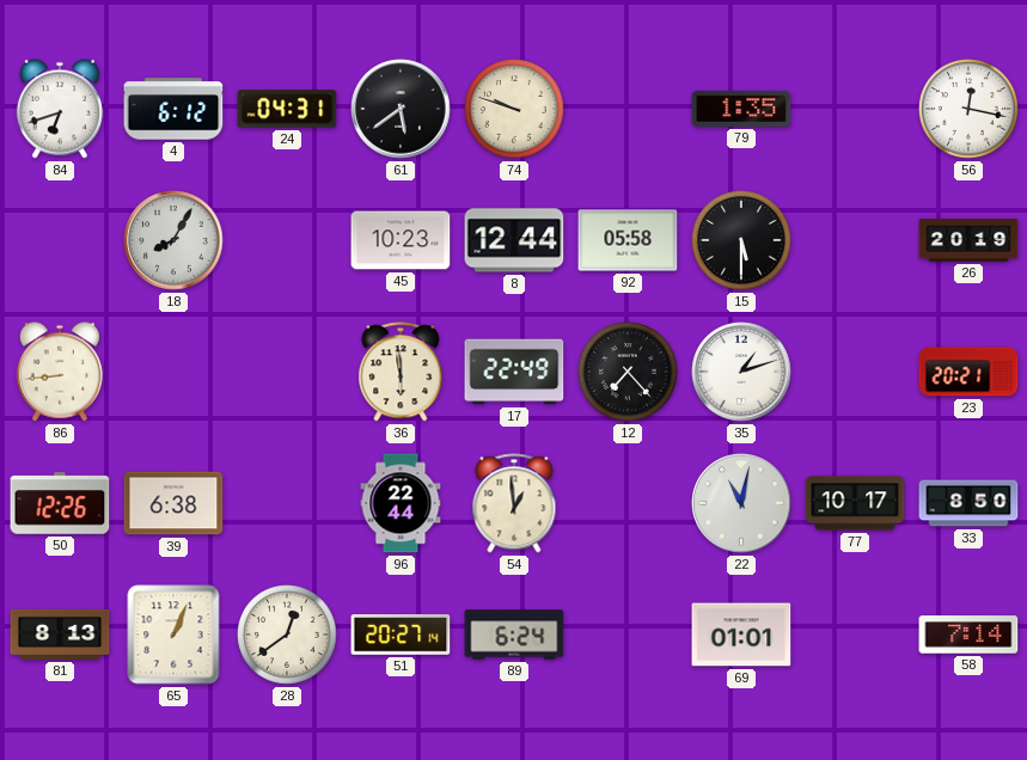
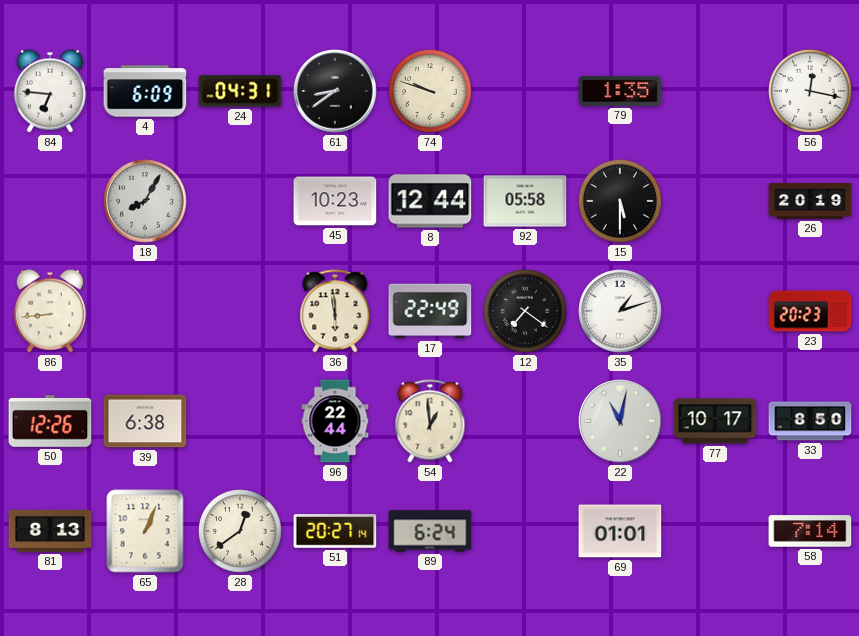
84: 6:42 -> 6:46 (50, 91)
4: 6:12 -> 6:09 (145, 91)
61: 5:39 -> 8:39 (335, 91)
12: 7:23 -> 7:21 (525, 311)
23: 20:21 -> 20:23 (810, 311)
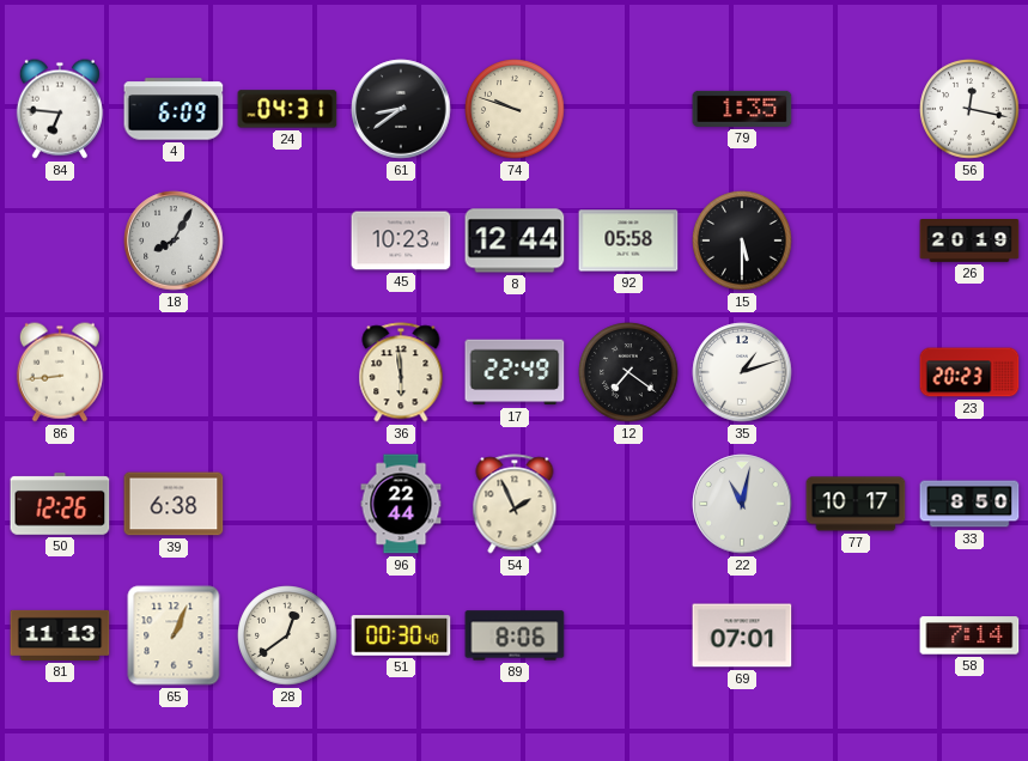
54: 12:59 -> 1:56 (515, 504)
81: 8:13 -> 11:13 (60, 635)
51: 20:27 -> 00:30 (401, 635)
89: 6:24 -> 8:06 (515, 635)
69: 01:01 -> 07:01 (742, 635)
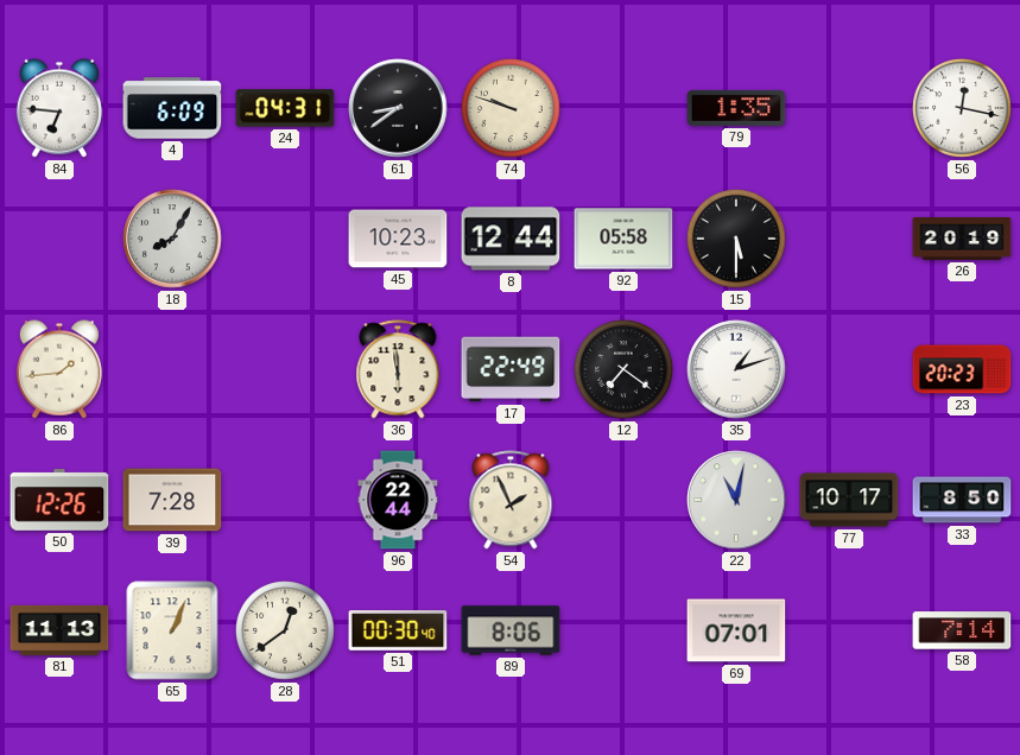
86: 8:44 -> 1:44 (59, 369)
39: 6:38 -> 7:28 (172, 500)
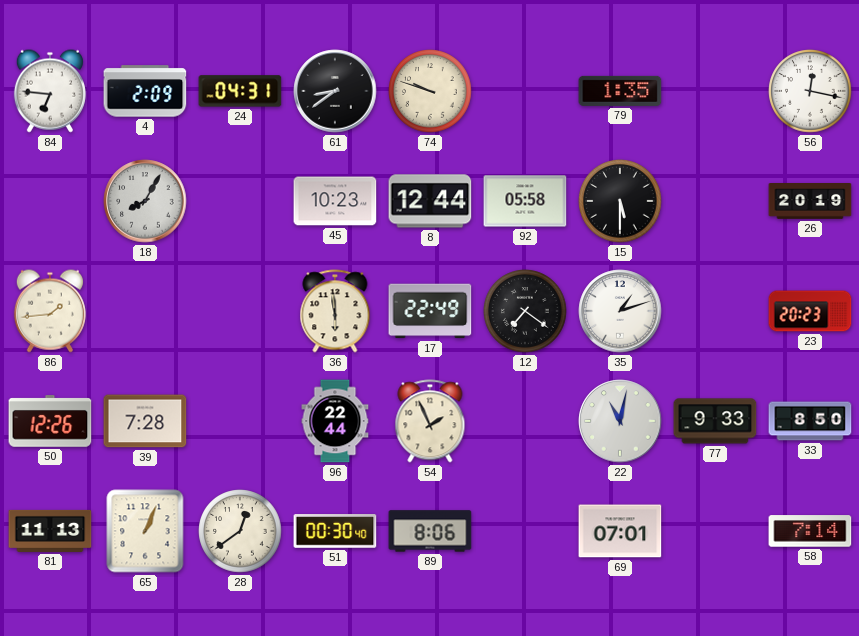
4: 6:09 -> 2:09 (145, 91)
77: 10:17 -> 9:33 (715, 421)
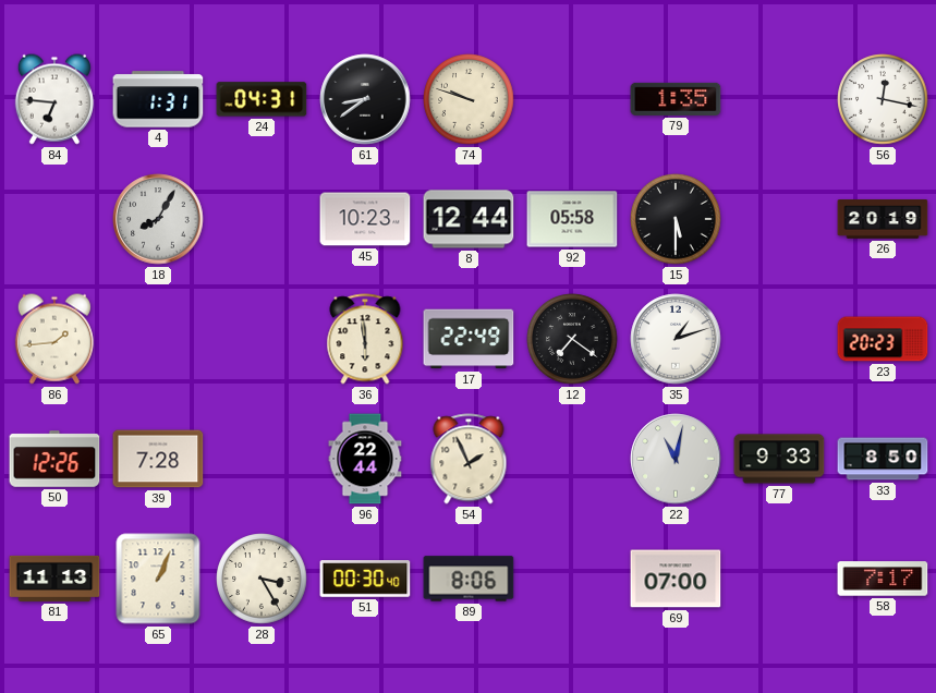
4: 2:09 -> 1:31 (158, 99)
28: 12:39 -> 3:25 (262, 579)
69: 07:01 -> 07:00 (676, 579)
58: 7:14 -> 7:17 (883, 579)
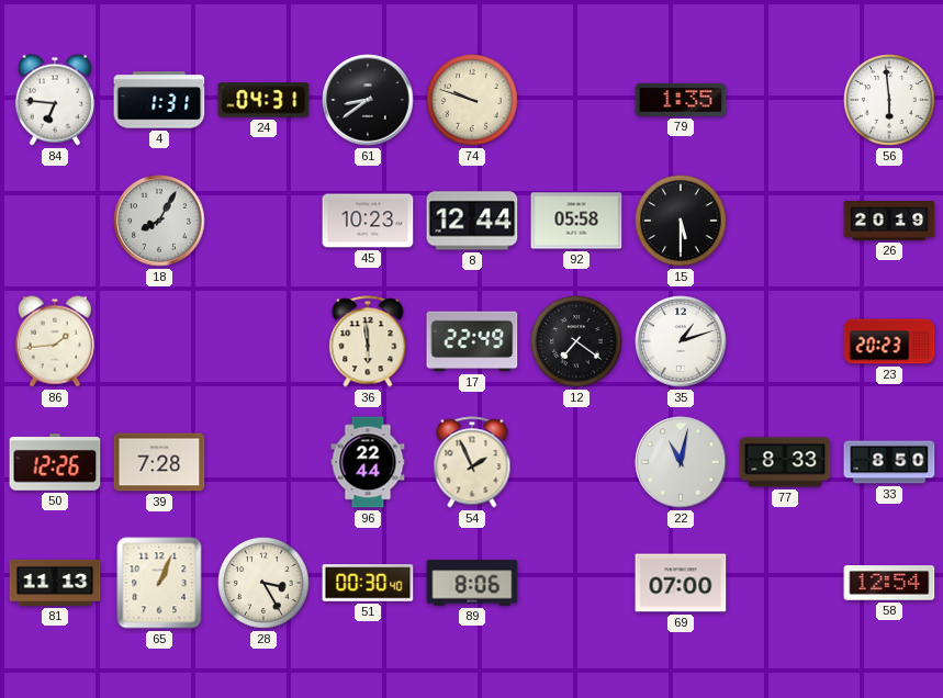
56: 12:17 -> 5:59 (889, 100)
77: 9:33 -> 8:33 (785, 462)
58: 7:17 -> 12:54 (889, 583)
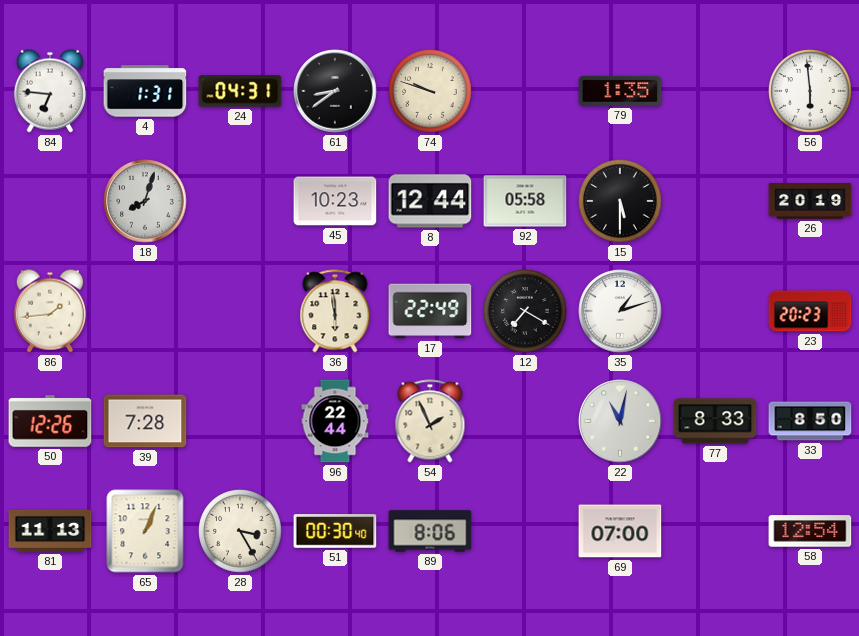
18: 8:05 -> 8:03 (145, 201)
12: 7:21 -> 7:20 (525, 311)
